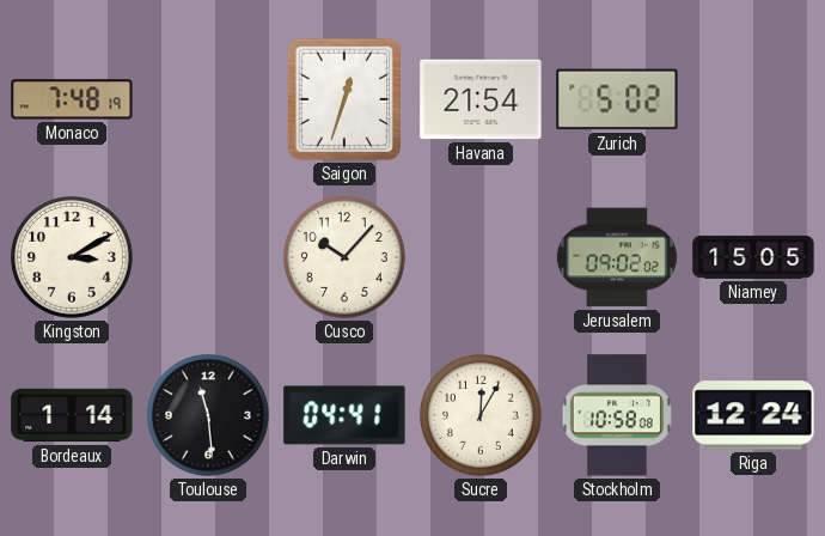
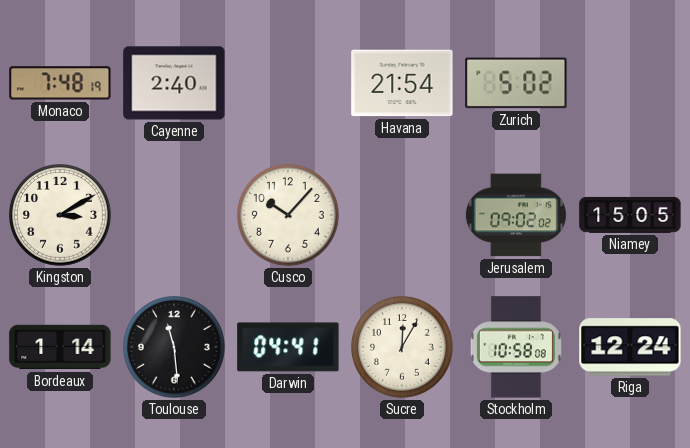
Cayenne: none -> 2:40 (174, 83)
Saigon: 12:33 -> none (344, 99)
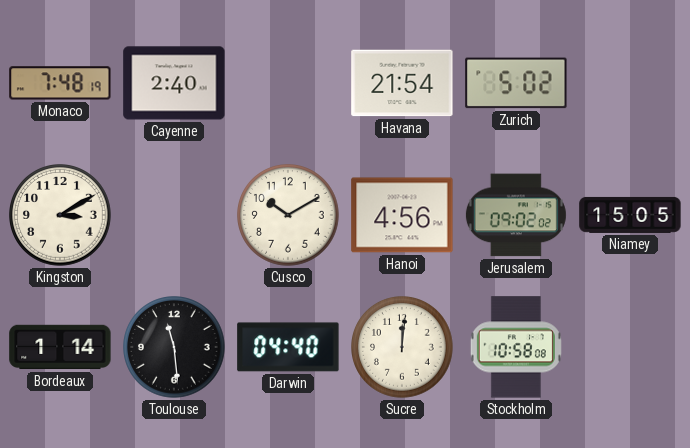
Cusco: 10:07 -> 10:10 (289, 216)
Hanoi: none -> 4:56 (402, 215)
Darwin: 04:41 -> 04:40 (288, 347)
Sucre: 12:05 -> 12:01 (403, 348)
Riga: 12:24 -> none (630, 347)
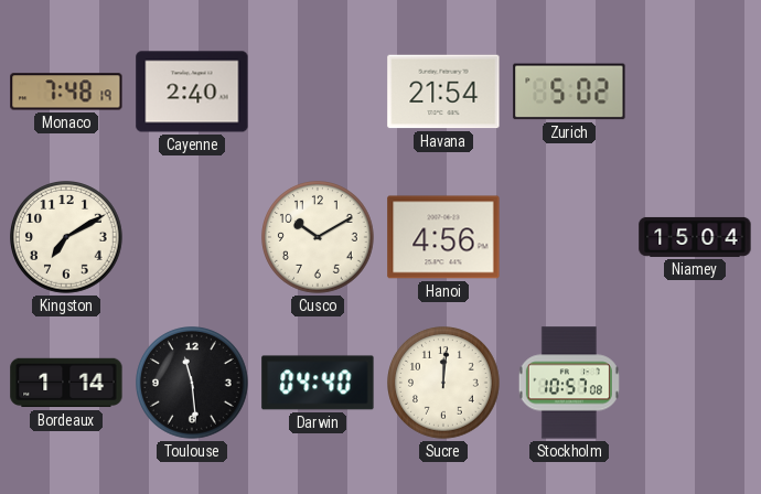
Kingston: 3:10 -> 7:10 (67, 238)
Jerusalem: 09:02 -> none (516, 215)
Niamey: 15:05 -> 15:04 (695, 237)
Stockholm: 10:58 -> 10:57 (569, 383)
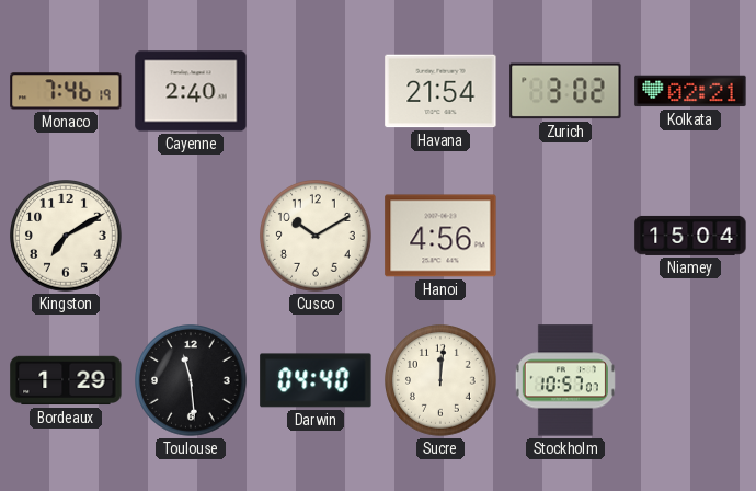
Monaco: 7:48 -> 7:46 (66, 91)
Zurich: 5:02 -> 3:02 (565, 91)
Kolkata: none -> 02:21 (690, 91)
Bordeaux: 1:14 -> 1:29 (66, 380)
Stockholm: 10:57:08 -> 10:57:07 (565, 380)
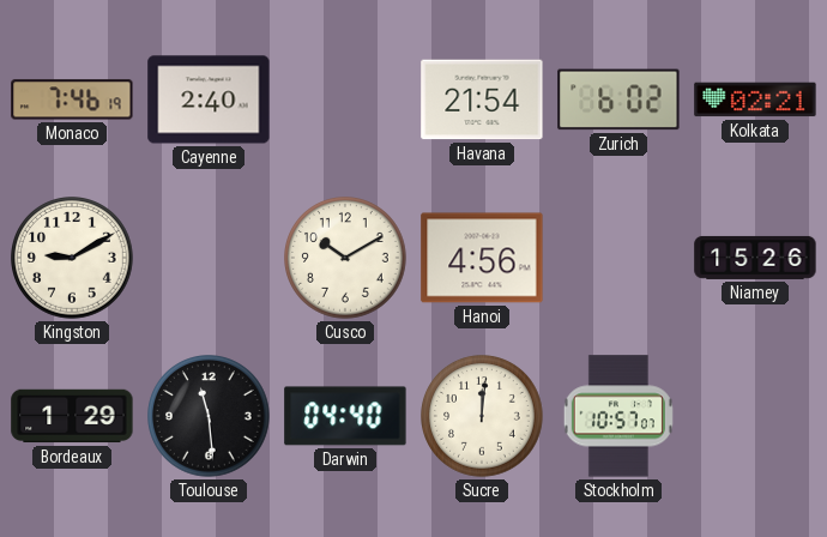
Zurich: 3:02 -> 6:02 (618, 99)
Kingston: 7:10 -> 9:10 (73, 259)
Niamey: 15:04 -> 15:26 (755, 258)
